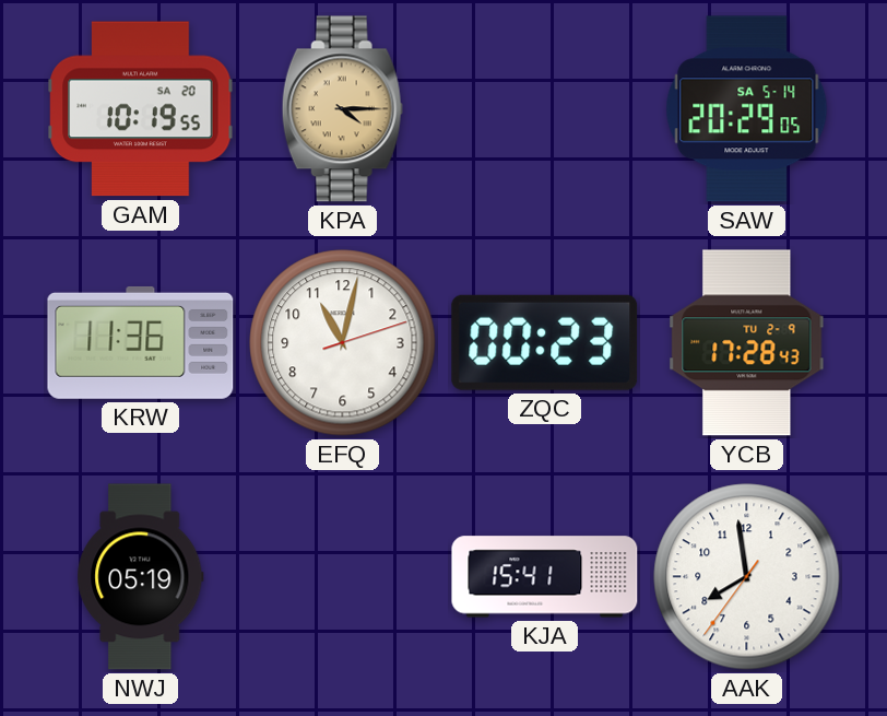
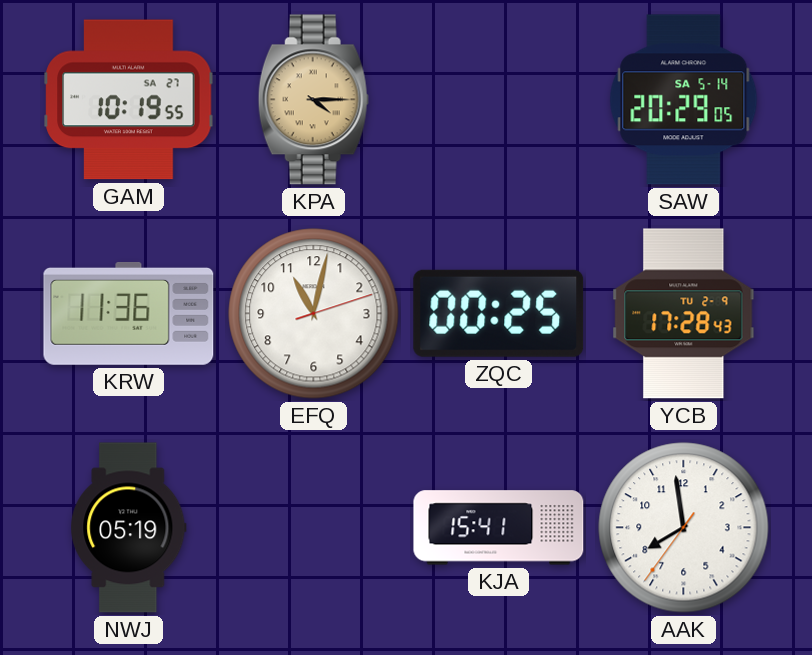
GAM date: SA 20 -> SA 27 (129, 100)
ZQC: 00:23 -> 00:25 (499, 313)
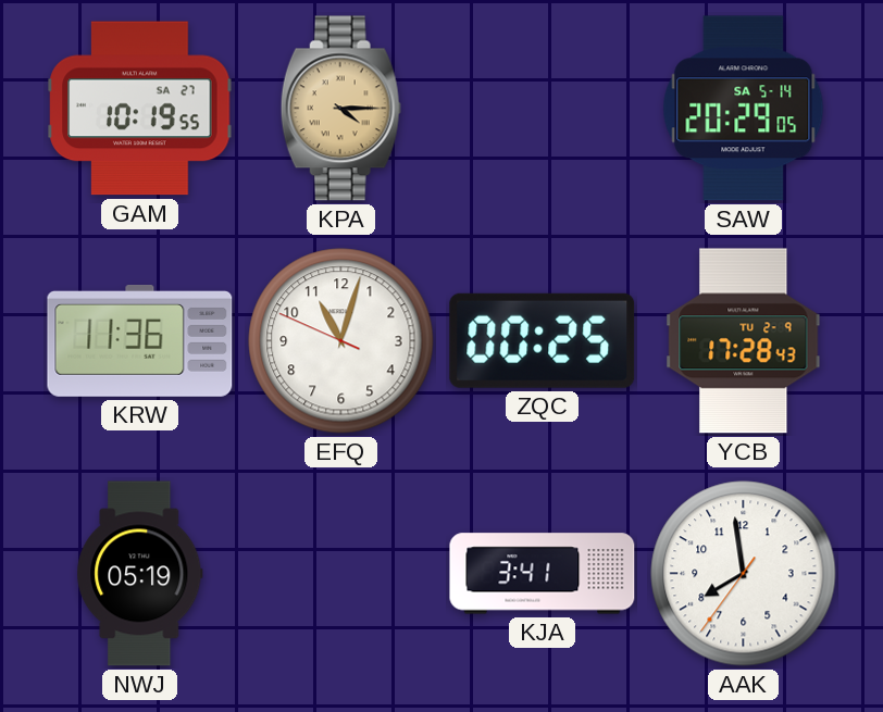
EFQ: 11:02:12 -> 11:02:49 (341, 341)
KJA: 15:41 -> 3:41 (543, 574)
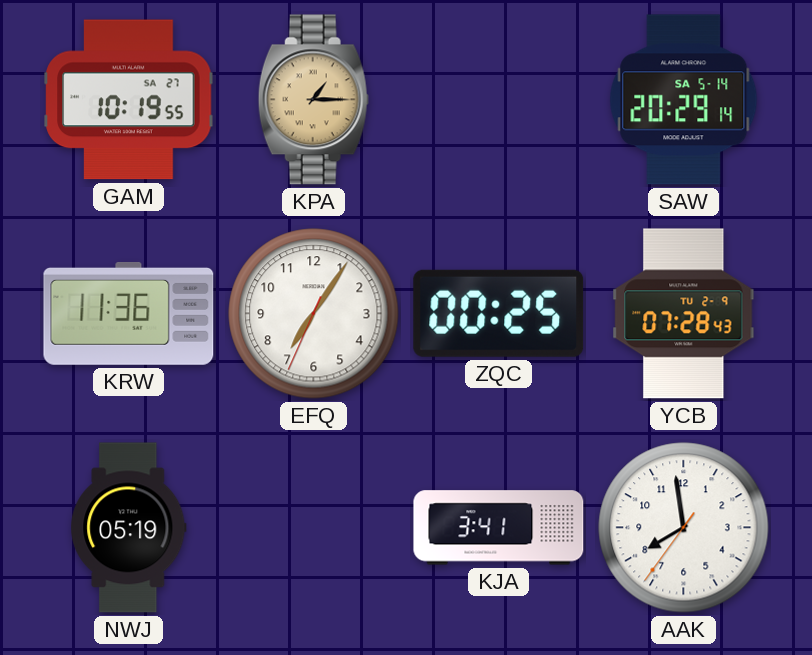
KPA: 4:15 -> 1:15 (313, 100)
SAW: 20:29:05 -> 20:29:14 (684, 100)
EFQ: 11:02 -> 7:05 (314, 314)
YCB: 17:28 -> 07:28 (684, 314)
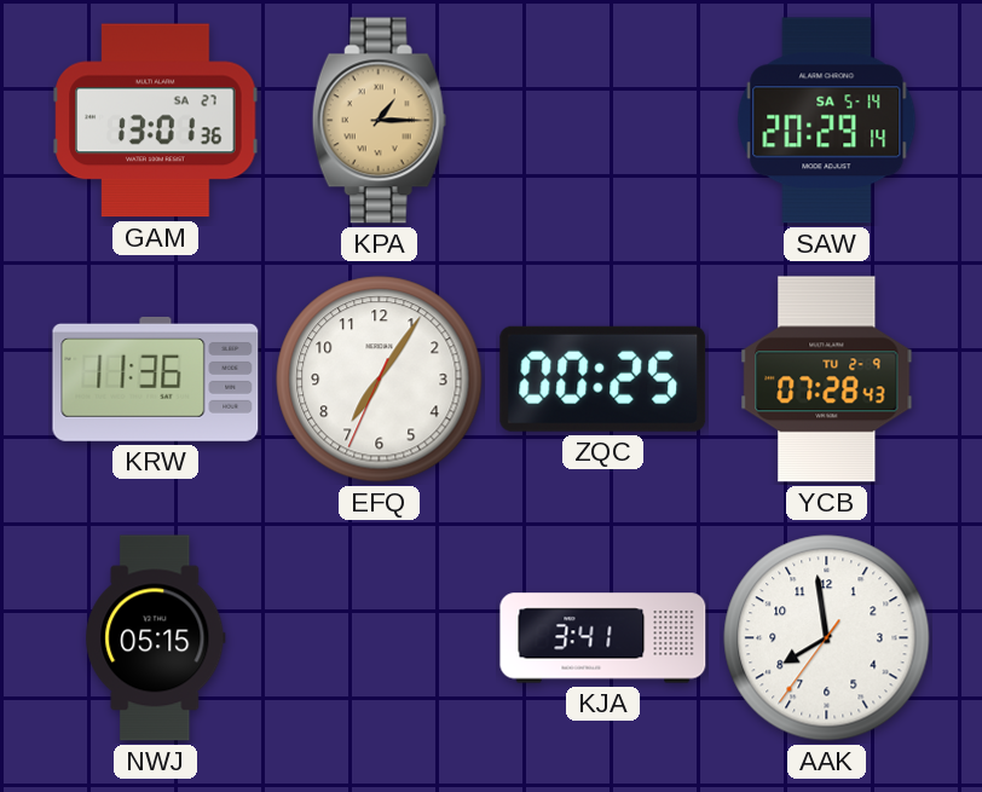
GAM: 10:19 -> 13:01 (156, 121)
NWJ: 05:19 -> 05:15 (156, 638)
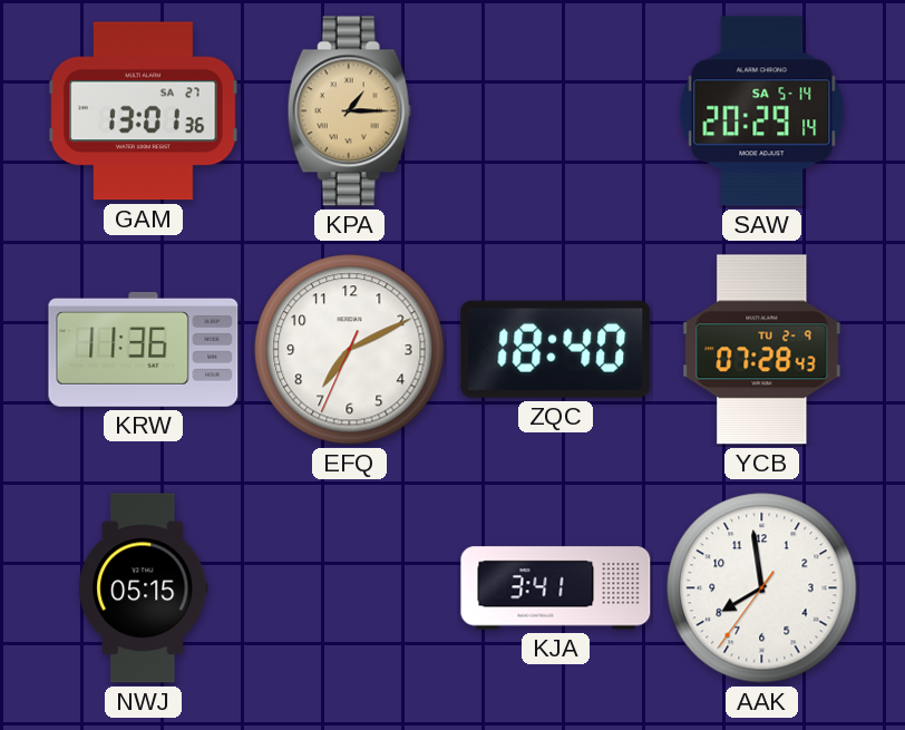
EFQ: 7:05 -> 7:10 (350, 350)
ZQC: 00:25 -> 18:40 (556, 349)
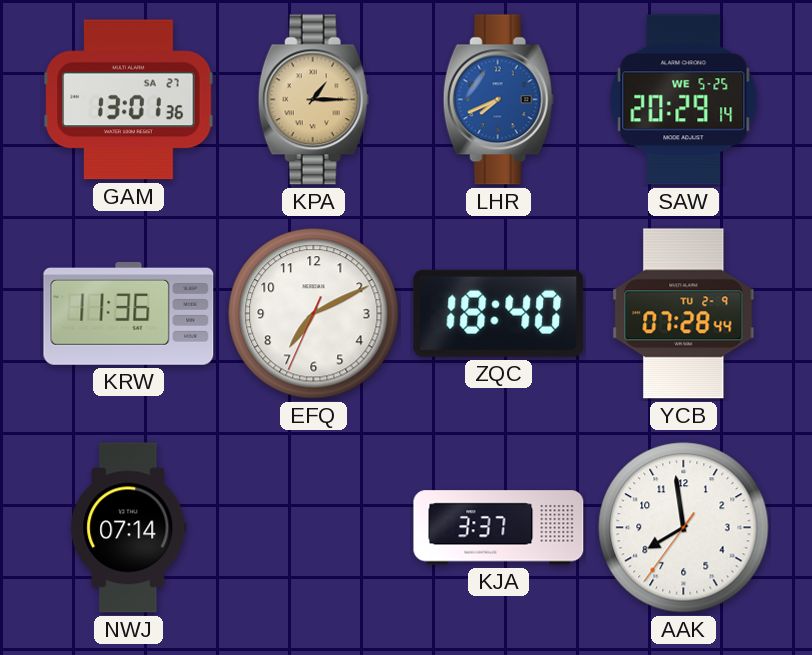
LHR: none -> 7:41 (498, 100)
SAW date: SA 5-14 -> WE 5-25 (684, 100)
YCB: 07:28:43 -> 07:28:44 (684, 314)
NWJ: 05:15 -> 07:14 (129, 528)
KJA: 3:41 -> 3:37 (499, 528)
